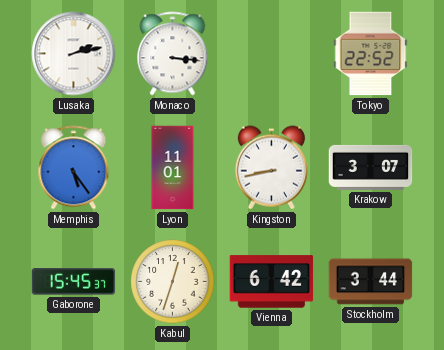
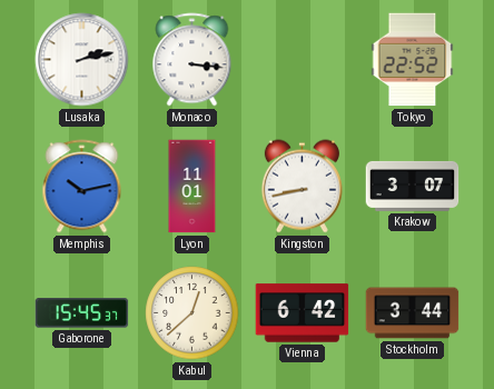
Memphis: 5:24 -> 10:13 (82, 187)
Kabul: 12:33 -> 12:38 (192, 313)
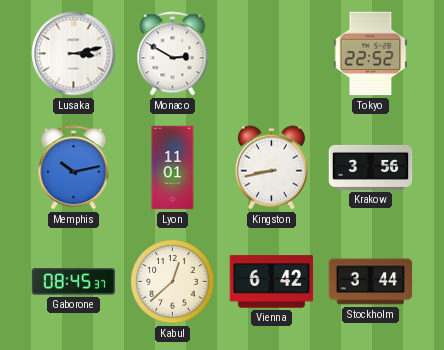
Lusaka: 2:13 -> 3:13 (74, 54)
Monaco: 3:16 -> 2:50 (173, 54)
Krakow: 3:07 -> 3:56 (371, 167)
Gaborone: 15:45 -> 08:45 (74, 282)
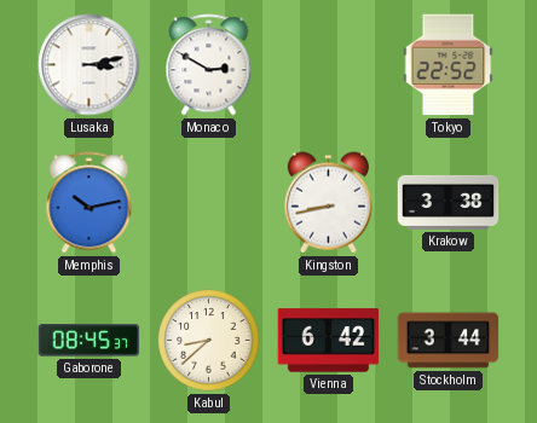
Lyon: 11:01 -> none (173, 168)
Krakow: 3:56 -> 3:38 (449, 202)
Kabul: 12:38 -> 8:38 (209, 341)
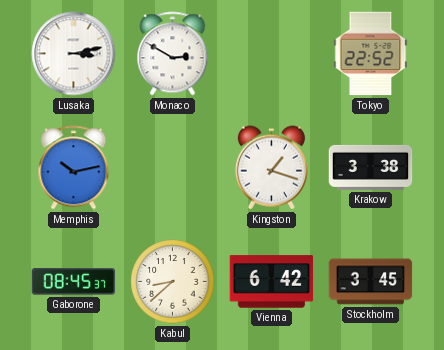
Kingston: 8:43 -> 1:18 (271, 168)
Stockholm: 3:44 -> 3:45 (371, 282)
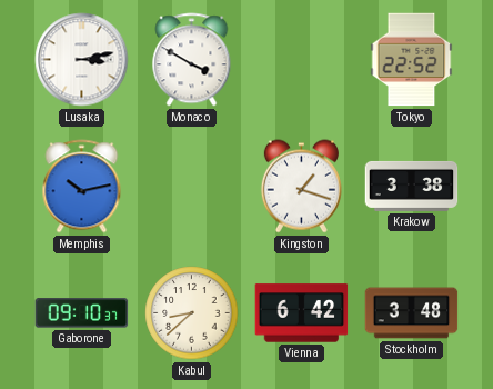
Monaco: 2:50 -> 3:50 (192, 60)
Gaborone: 08:45 -> 09:10 (82, 313)
Stockholm: 3:45 -> 3:48 (412, 313)
